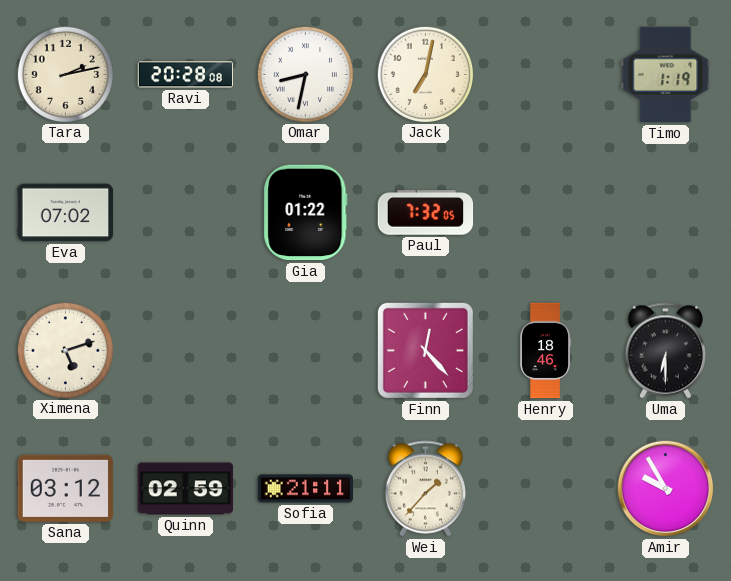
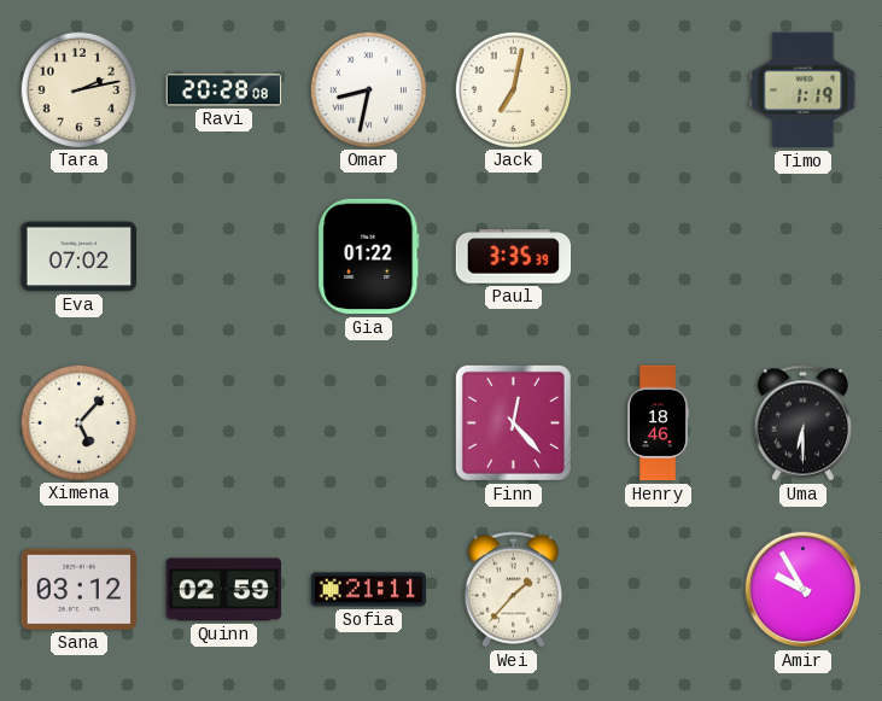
Paul: 7:32 -> 3:35 (514, 257)
Ximena: 5:12 -> 5:07 (78, 422)
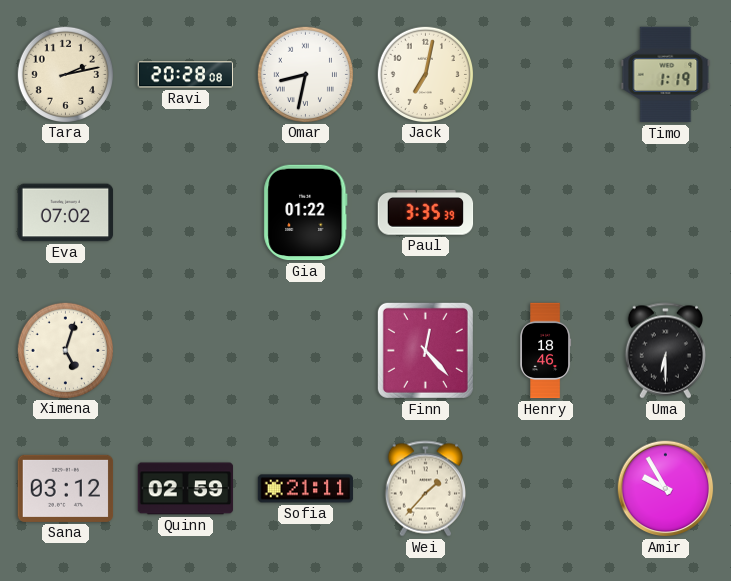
Ximena: 5:07 -> 5:03 (65, 350)
